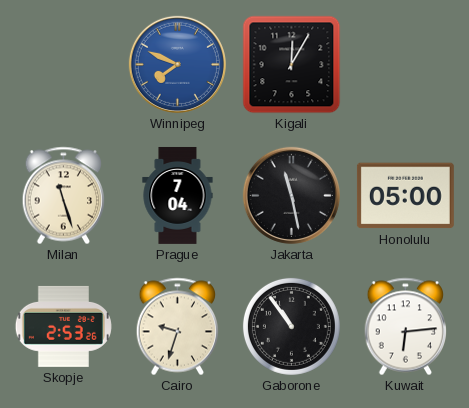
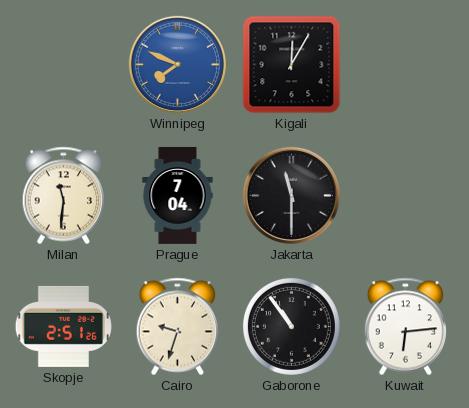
Milan: 11:27 -> 11:31 (64, 196)
Jakarta: 11:28 -> 11:30 (291, 195)
Honolulu: 05:00 -> none (405, 196)
Skopje: 2:53 -> 2:51 (63, 326)
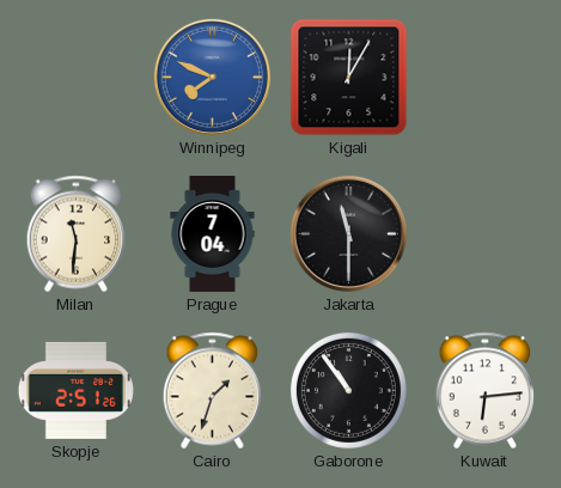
Cairo: 9:33 -> 1:33 (213, 391)
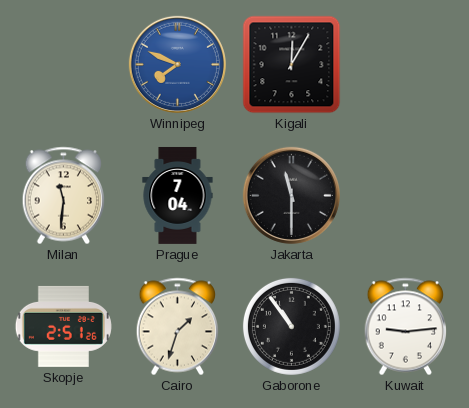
Kuwait: 6:14 -> 9:14 (406, 327)
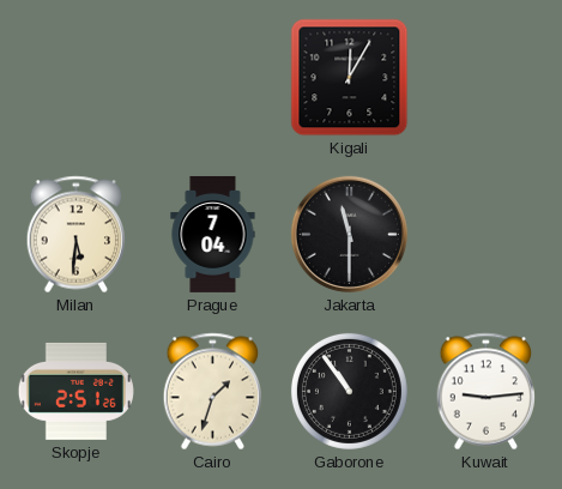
Winnipeg: 7:49 -> none (177, 64)
Milan: 11:31 -> 5:31 (77, 235)
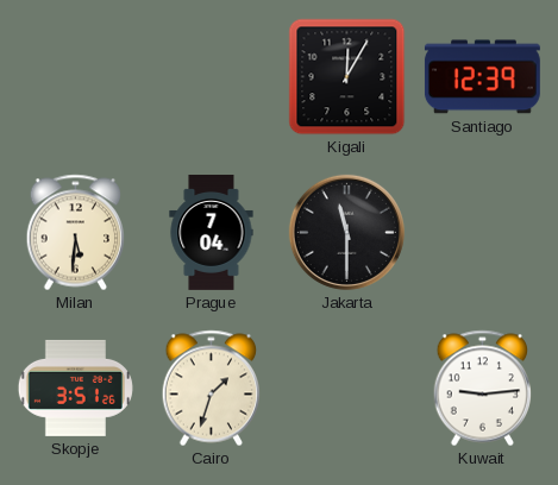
Santiago: none -> 12:39 (482, 77)
Skopje: 2:51 -> 3:51 (75, 388)
Gaborone: 10:54 -> none (349, 391)
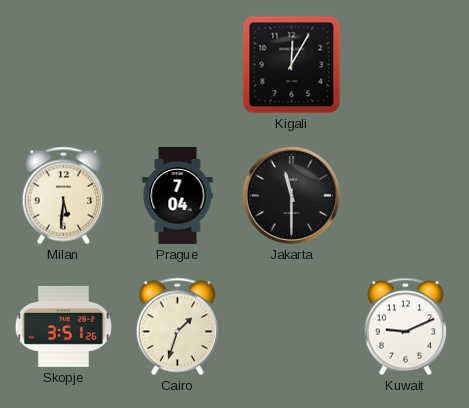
Santiago: 12:39 -> none (482, 77)
Kuwait: 9:14 -> 9:11 (406, 327)
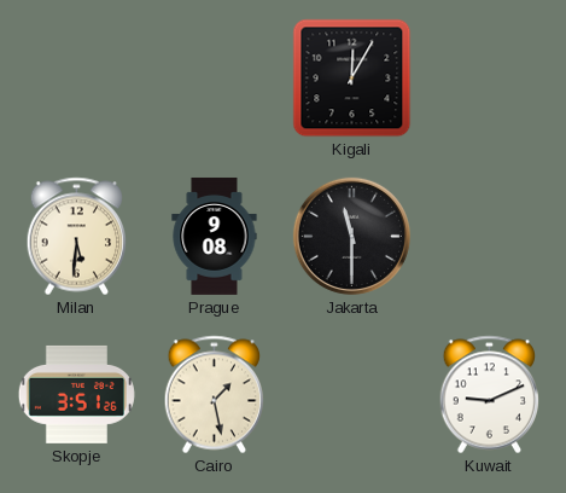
Prague: 7:04 -> 9:08 (215, 236)
Cairo: 1:33 -> 1:28 (215, 395)
